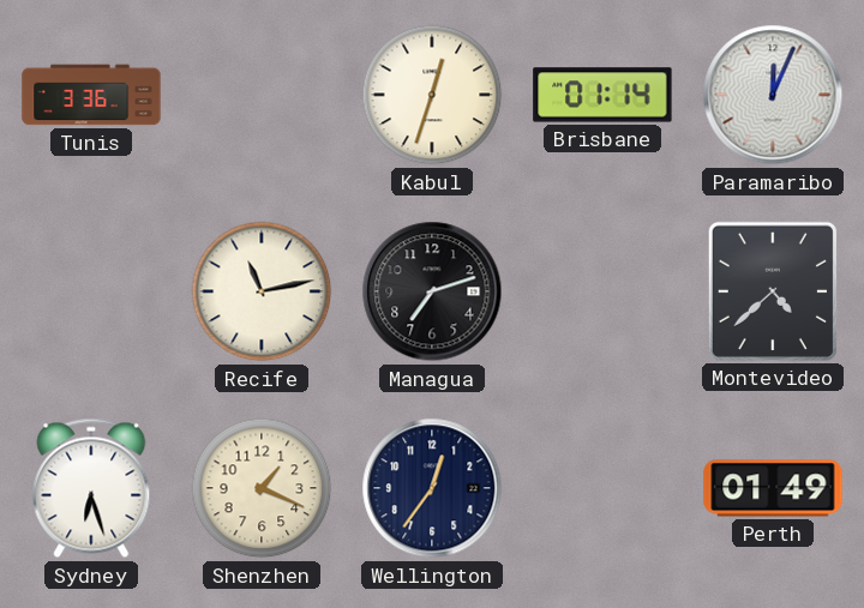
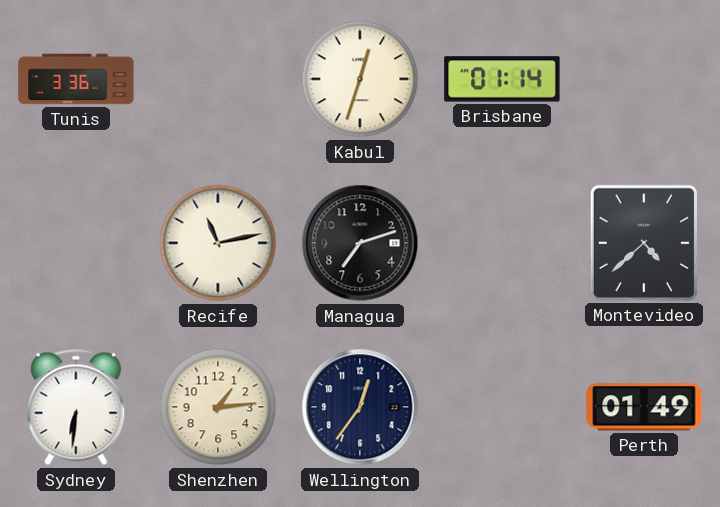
Paramaribo: 12:04 -> none (773, 95)
Sydney: 6:27 -> 6:31 (76, 407)
Shenzhen: 1:19 -> 1:14 (218, 407)
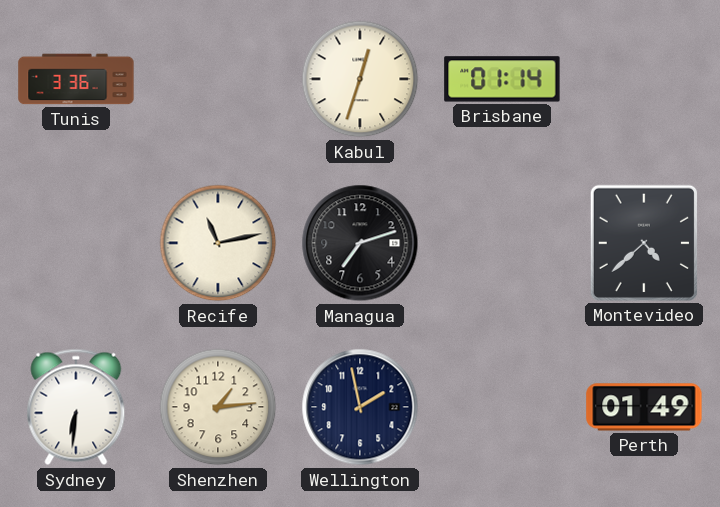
Wellington: 12:36 -> 1:58 (360, 407)
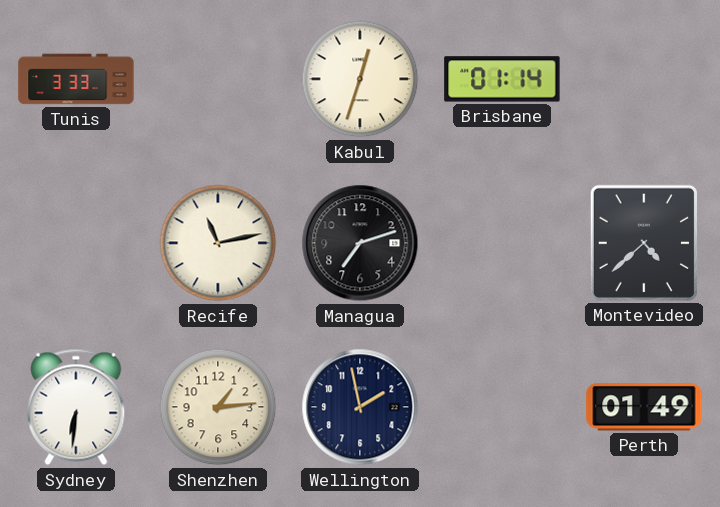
Tunis: 3:36 -> 3:33 (76, 79)
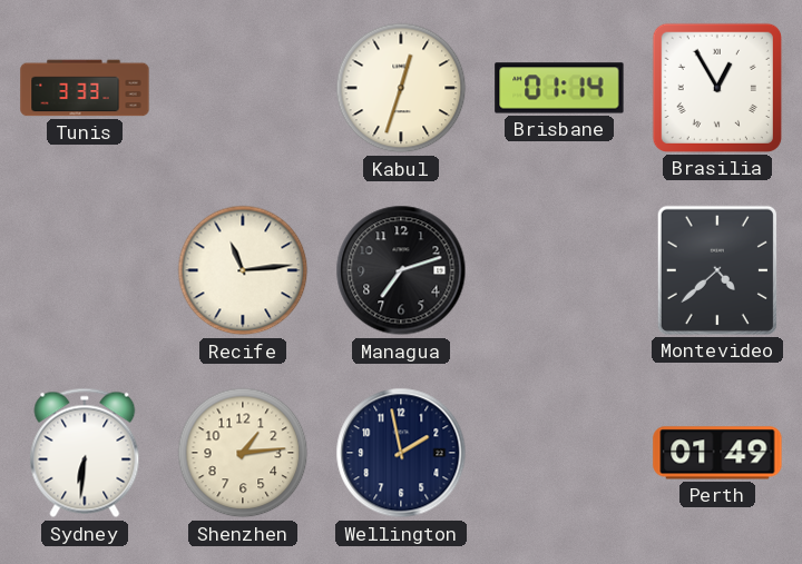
Brasilia: none -> 12:55 (717, 88)
Recife: 11:13 -> 11:14 (243, 270)
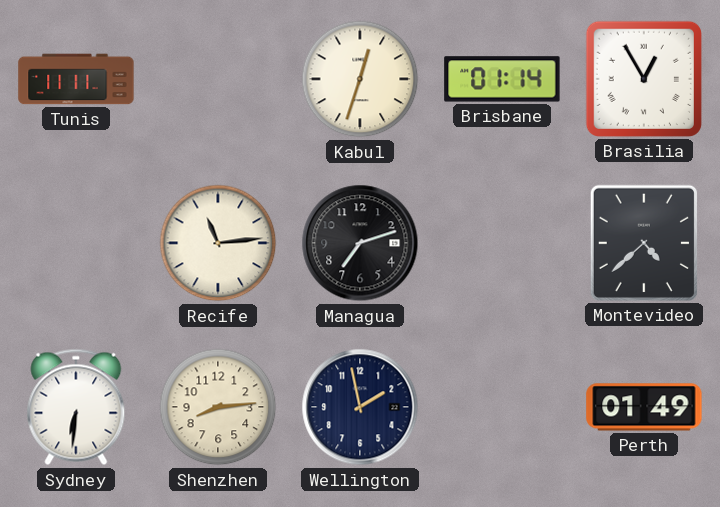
Tunis: 3:33 -> 11:11 (76, 79)
Shenzhen: 1:14 -> 8:14 (218, 407)
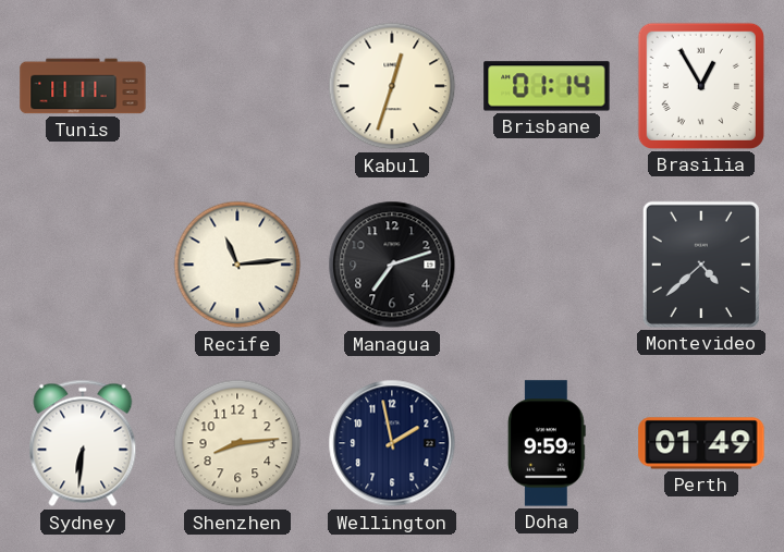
Doha: none -> 9:59 (547, 443)
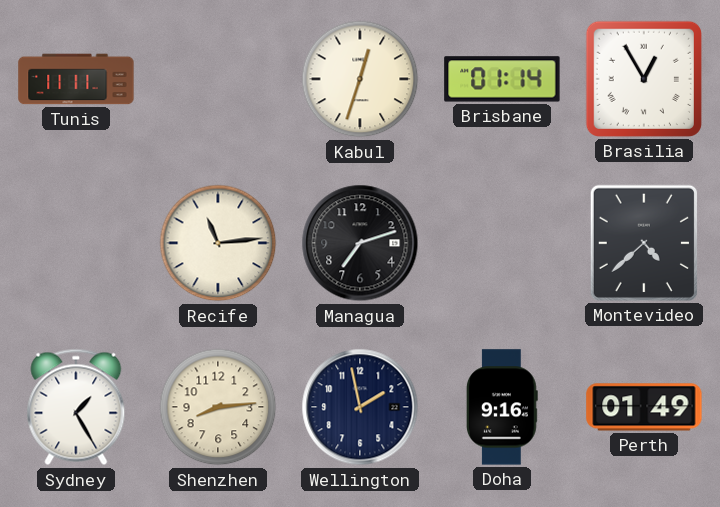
Sydney: 6:31 -> 1:25 (76, 407)
Doha: 9:59 -> 9:16 (502, 407)
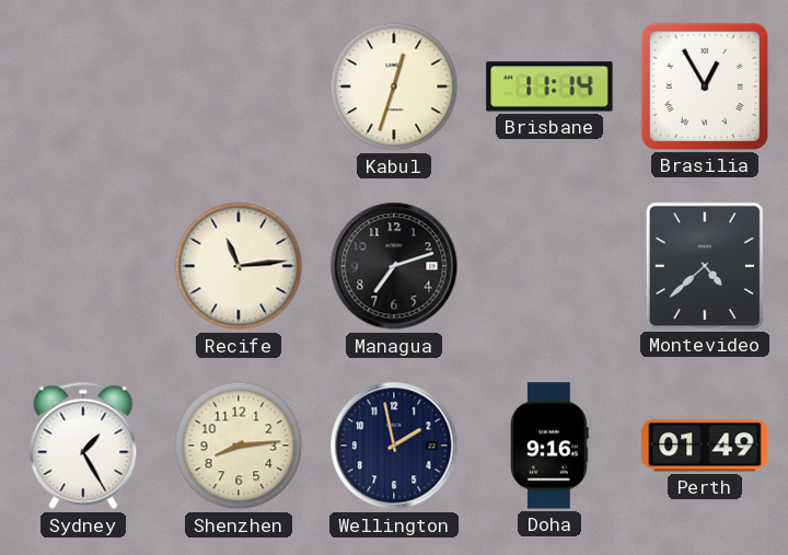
Tunis: 11:11 -> none (76, 79)
Brisbane: 01:14 -> 11:14 (549, 86)
